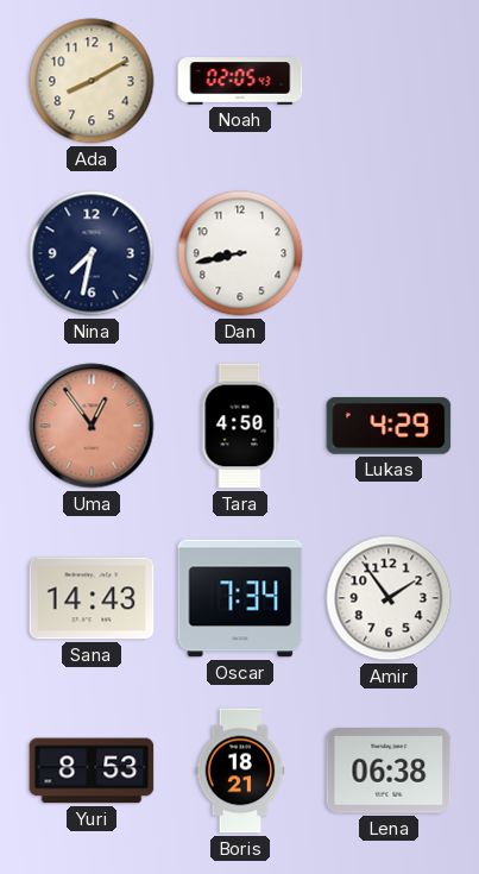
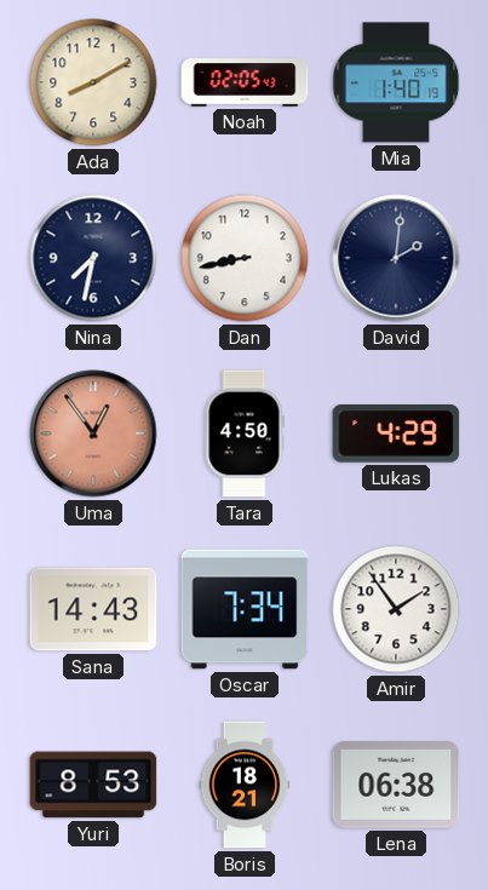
Mia: none -> 1:40 (396, 82)
David: none -> 2:01 (396, 258)
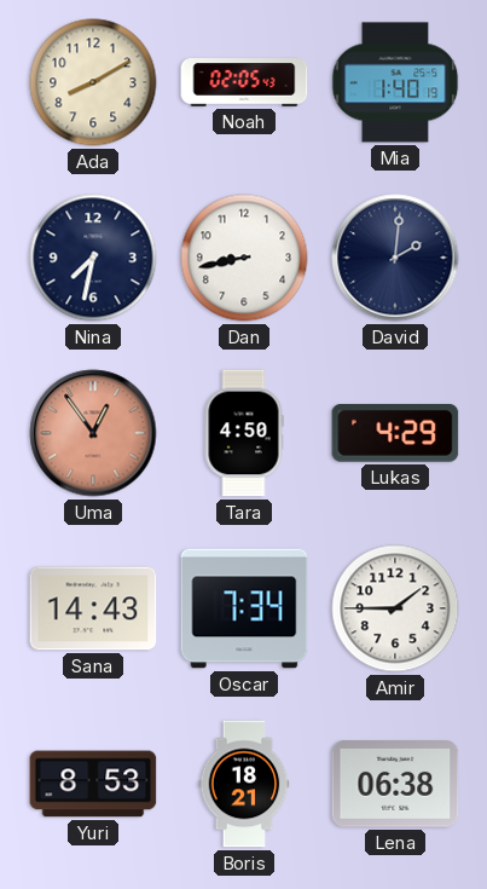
Amir: 1:54 -> 1:45 (395, 608)
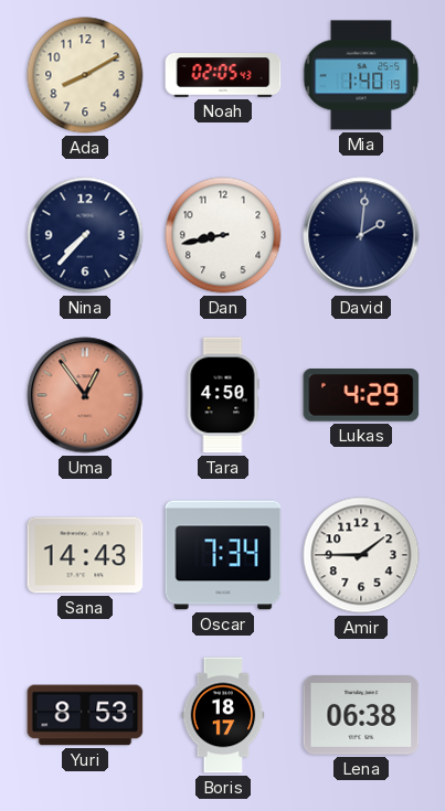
Nina: 7:32 -> 7:37 (85, 235)
Boris: 18:21 -> 18:17 (223, 715)
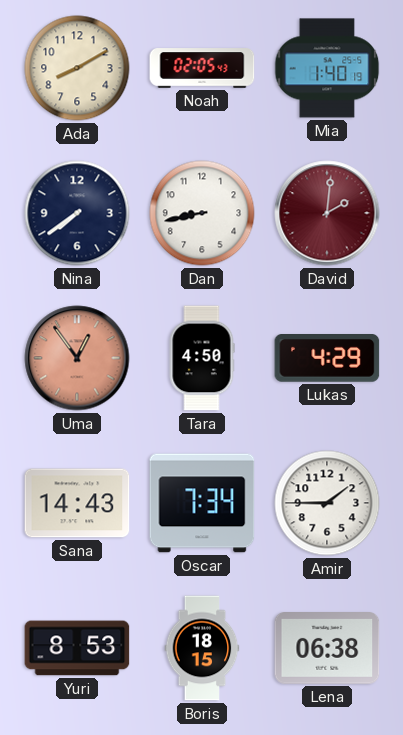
Nina: 7:37 -> 7:39 (77, 213)
David dial: navy -> burgundy (327, 213)
Boris: 18:17 -> 18:15 (202, 648)
